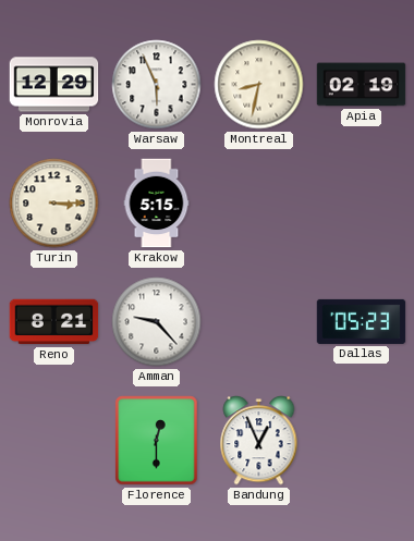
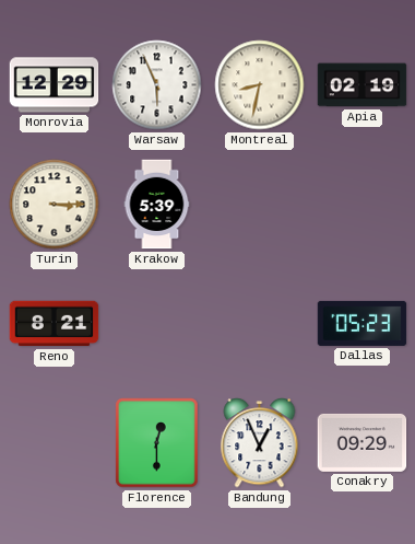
Krakow: 5:15 -> 5:39 (157, 205)
Amman: 9:23 -> none (157, 322)
Conakry: none -> 09:29 (363, 442)
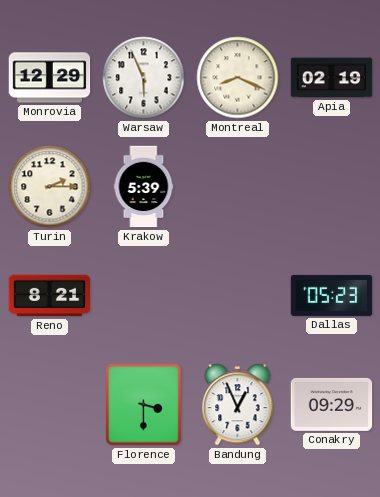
Montreal: 8:32 -> 8:19 (238, 78)
Turin: 3:15 -> 2:15 (50, 187)
Florence: 12:30 -> 3:30 (144, 405)
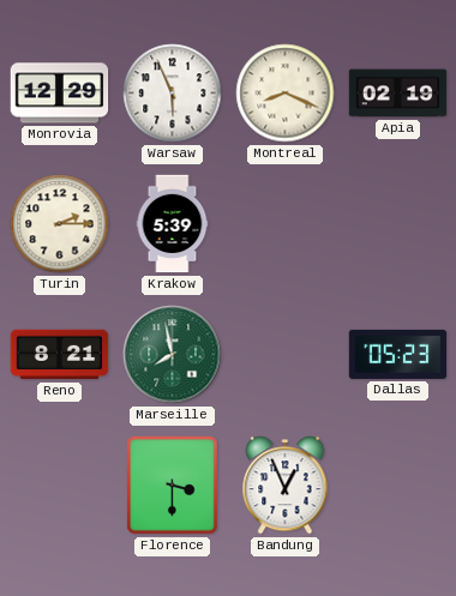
Marseille: none -> 7:58 (173, 355)
Conakry: 09:29 -> none (332, 404)
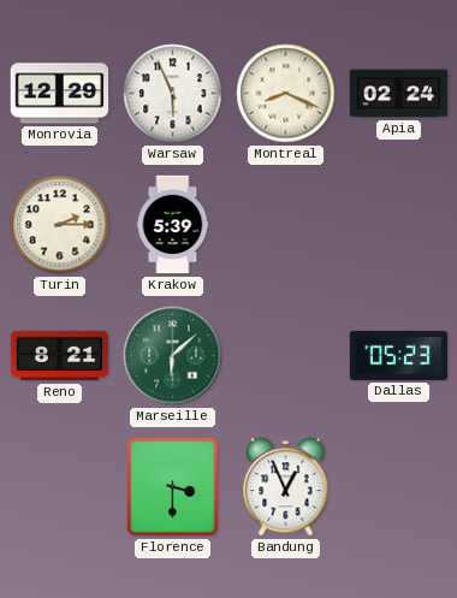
Apia: 02:19 -> 02:24 (399, 94)
Marseille: 7:58 -> 6:08 (173, 356)
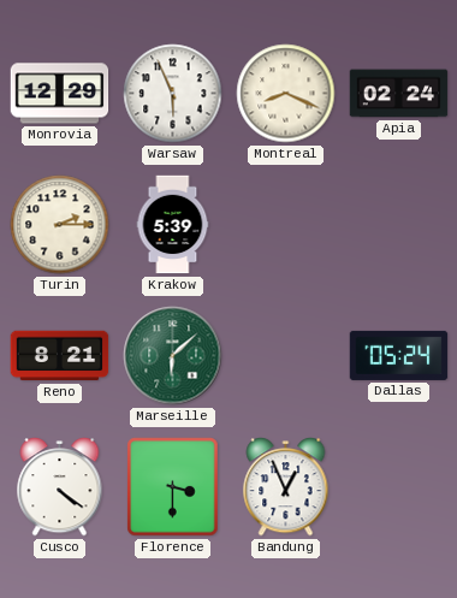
Dallas: 05:23 -> 05:24 (399, 355)
Cusco: none -> 4:21 (60, 487)
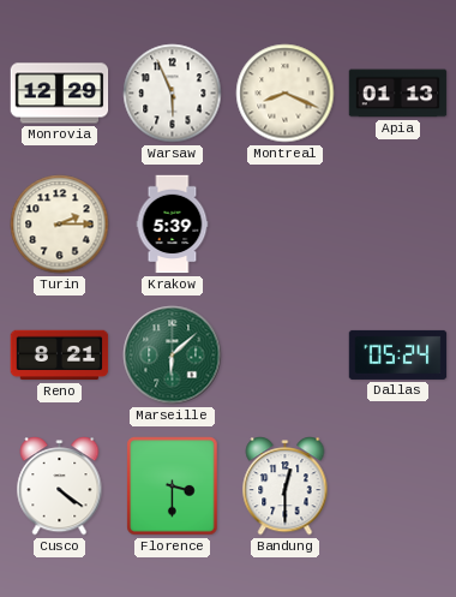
Apia: 02:24 -> 01:13 (398, 94)
Bandung: 12:56 -> 12:30 (286, 486)
